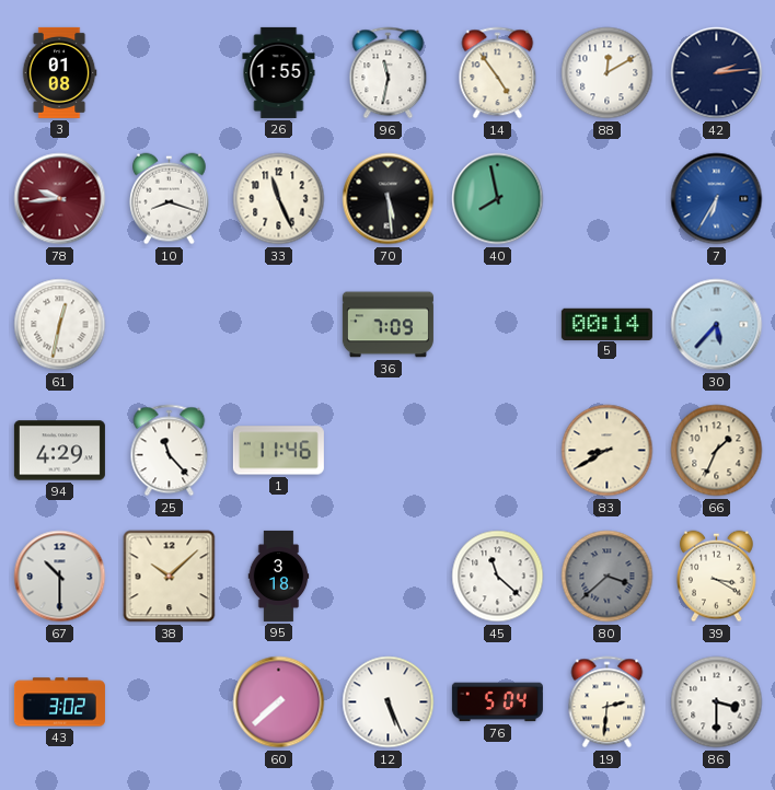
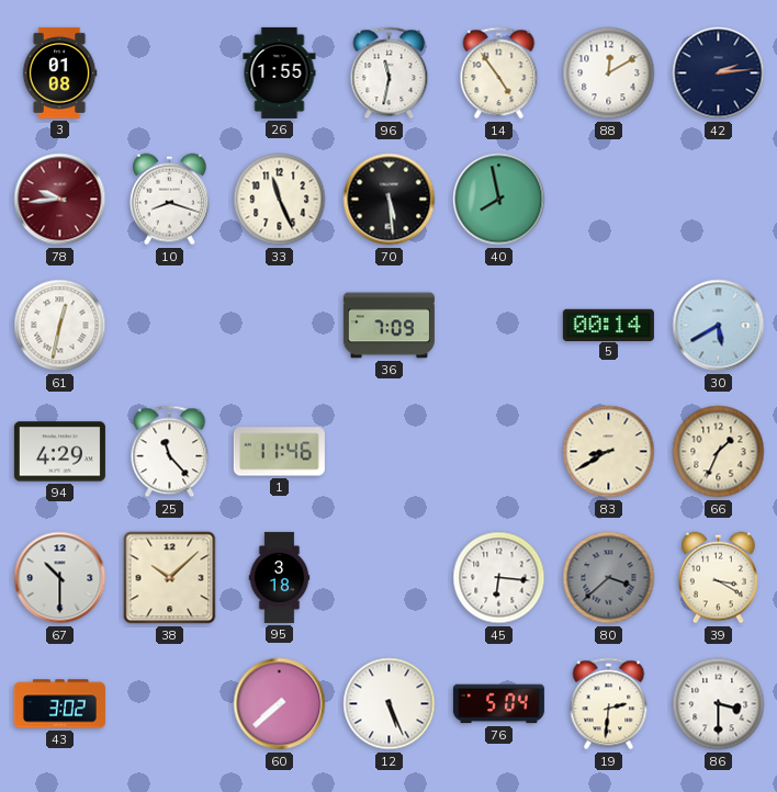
7: 6:35 -> none (717, 199)
30: 5:37 -> 5:40 (719, 326)
45: 11:22 -> 6:16 (499, 578)
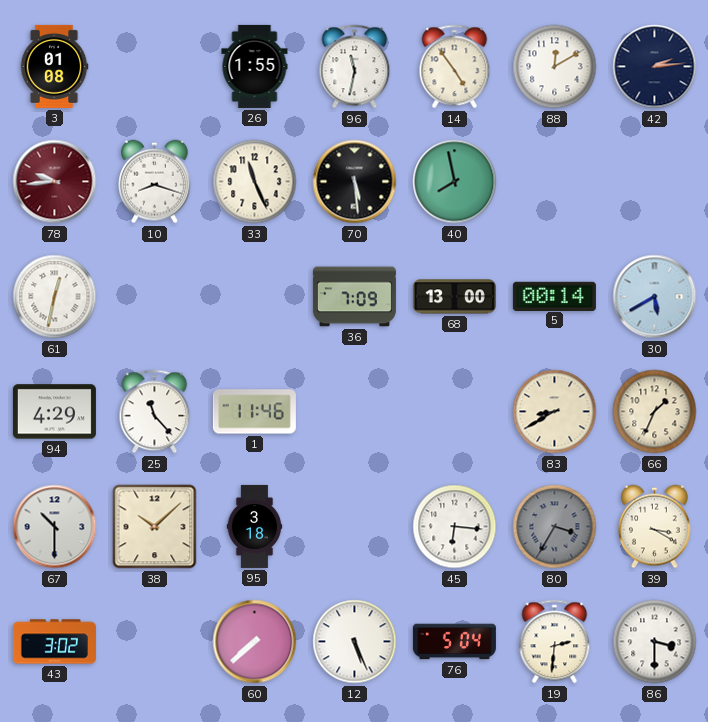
68: none -> 13:00 (454, 297)
80: 3:38 -> 3:35 (555, 527)
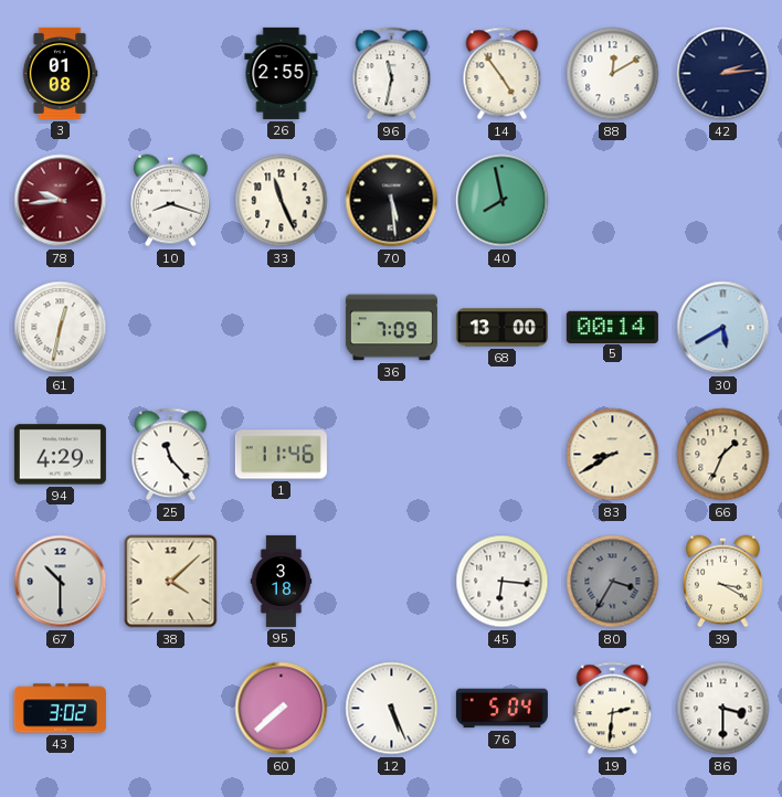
26: 1:55 -> 2:55 (282, 73)
38: 10:08 -> 4:08 (171, 582)
